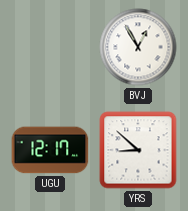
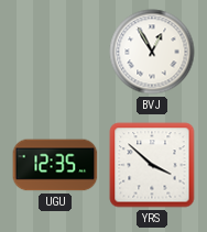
UGU: 12:17 -> 12:35 (55, 165)
YRS: 8:52 -> 3:52 (152, 165)
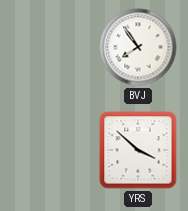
BVJ: 12:55 -> 7:54 (138, 47)
UGU: 12:35 -> none (55, 165)
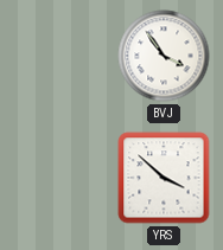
BVJ: 7:54 -> 3:54 (164, 56)
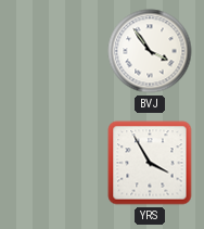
YRS: 3:52 -> 3:55 (150, 163)
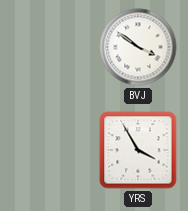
BVJ: 3:54 -> 3:51 (138, 47)
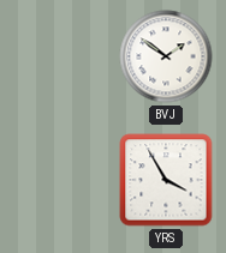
BVJ: 3:51 -> 1:51 (166, 56)
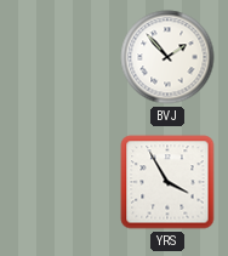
BVJ: 1:51 -> 1:53 (167, 57)
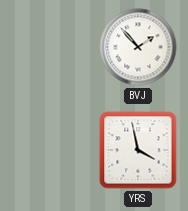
YRS: 3:55 -> 3:58 (138, 150)
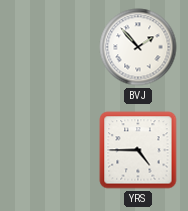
YRS: 3:58 -> 4:45 (138, 150)
